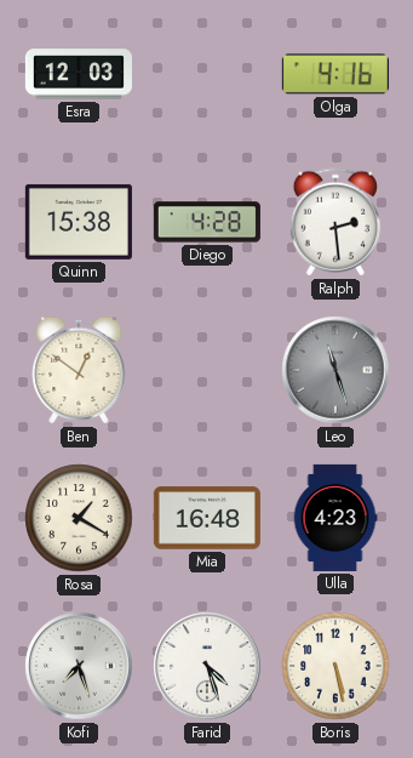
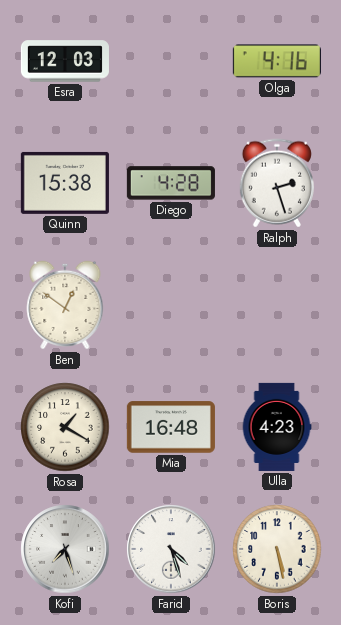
Ralph: 2:29 -> 2:27 (277, 183)
Leo: 11:27 -> none (335, 370)
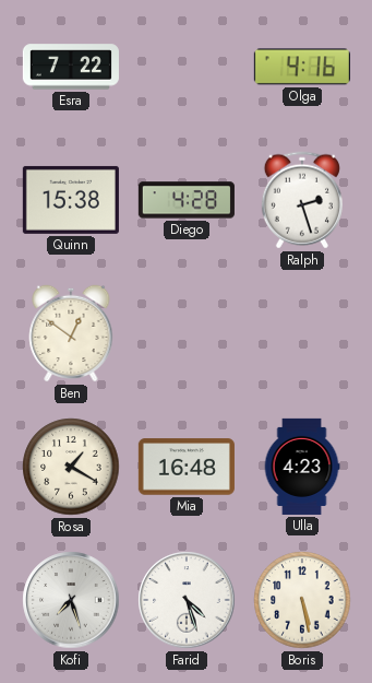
Esra: 12:03 -> 7:22 (71, 67)
